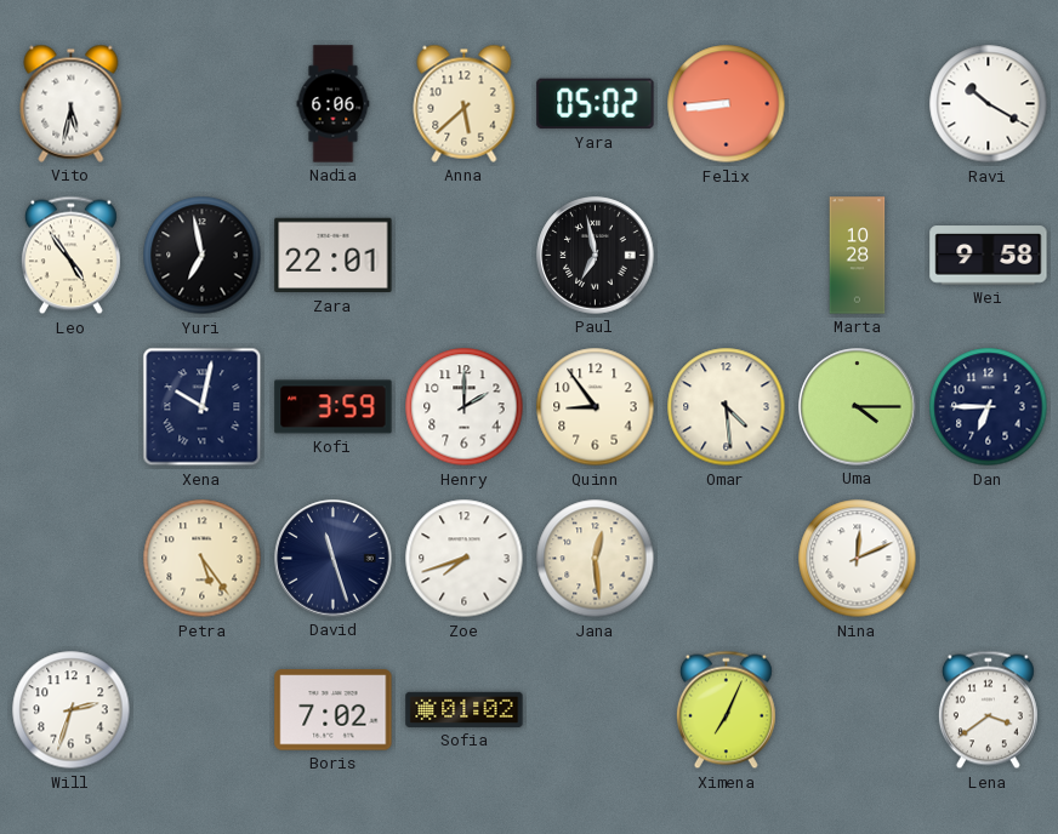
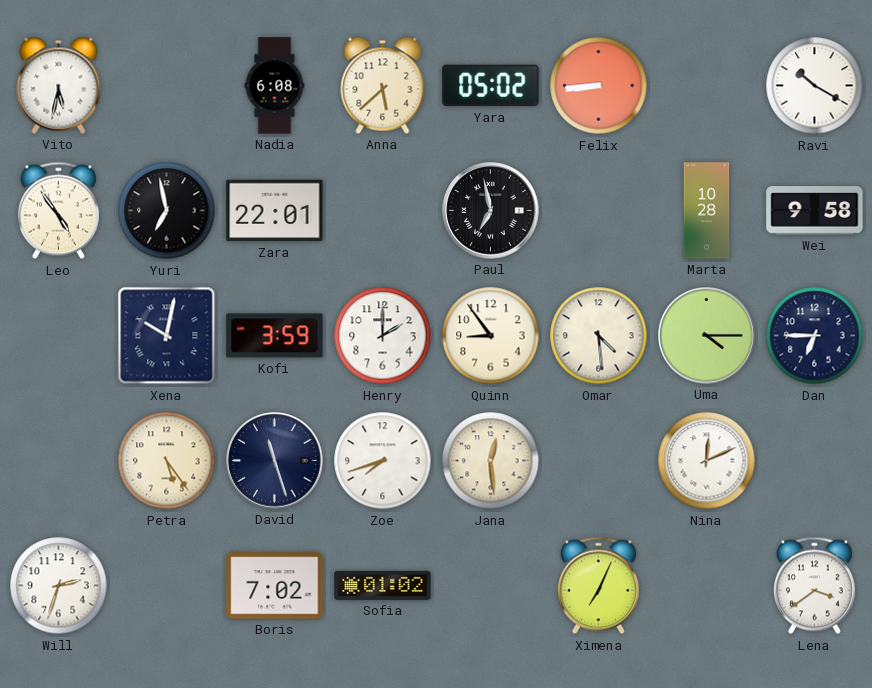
Nadia: 6:06 -> 6:08 (275, 86)
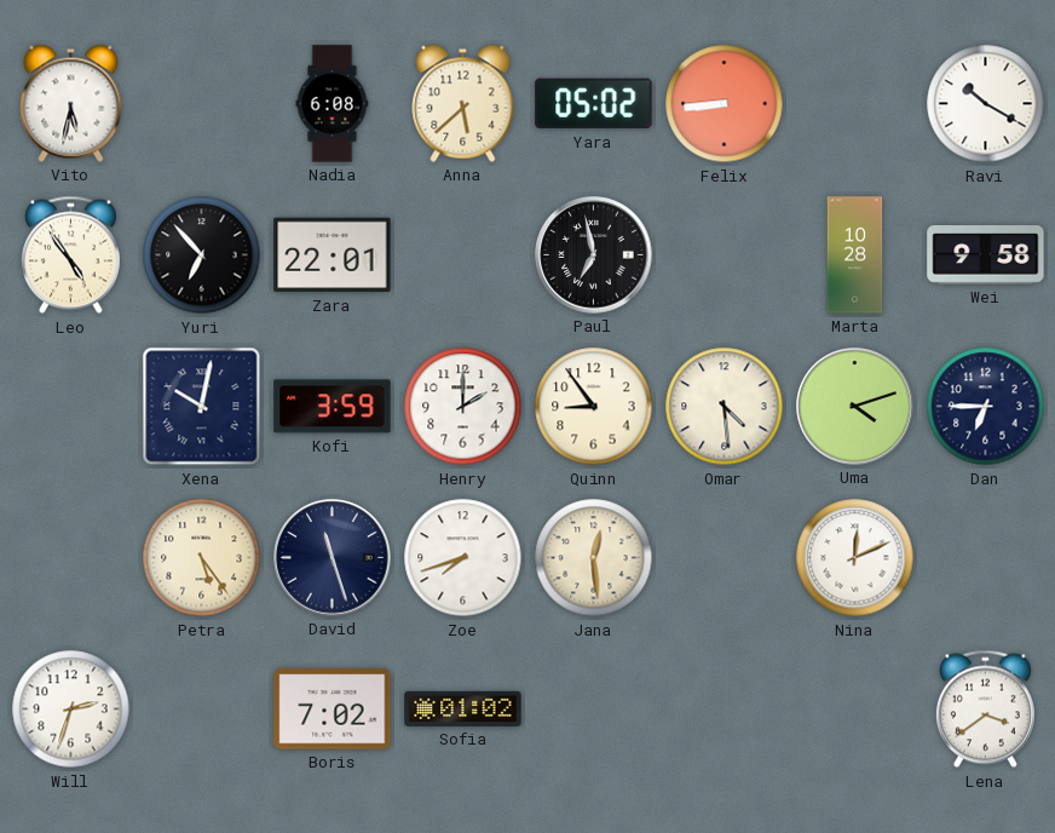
Yuri: 6:58 -> 6:53 (202, 255)
Uma: 4:15 -> 4:12 (855, 407)
Ximena: 7:04 -> none (598, 586)
